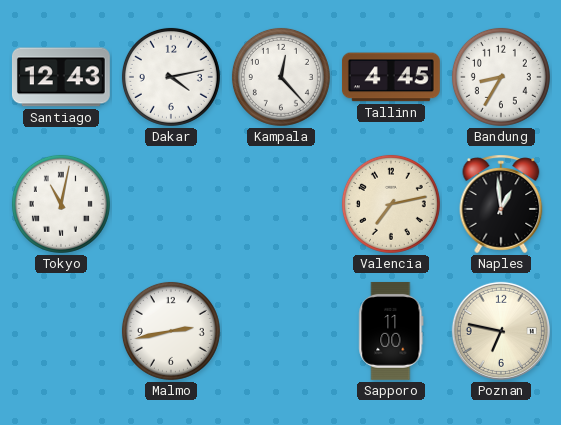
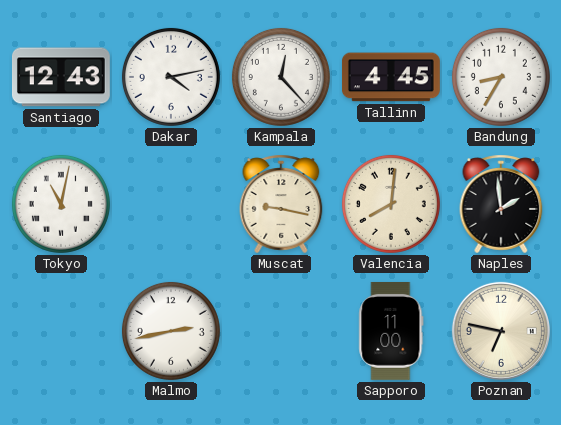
Muscat: none -> 9:17 (281, 204)
Valencia: 7:13 -> 8:01 (391, 204)
Naples: 12:59 -> 1:59 (501, 204)
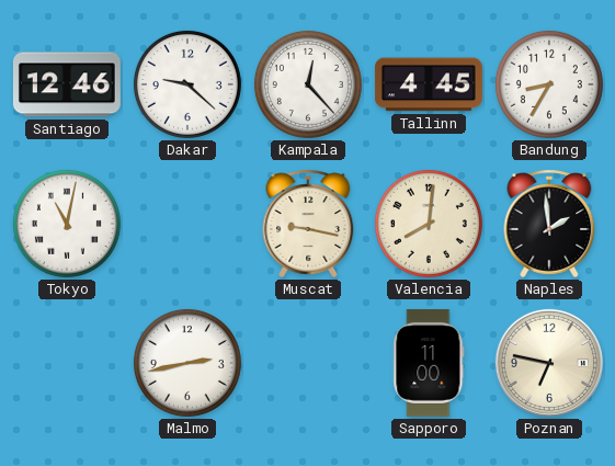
Santiago: 12:43 -> 12:46 (67, 84)
Dakar: 4:13 -> 9:22 (187, 84)
